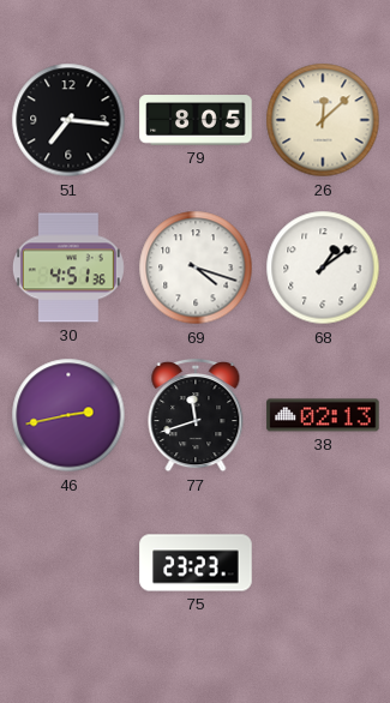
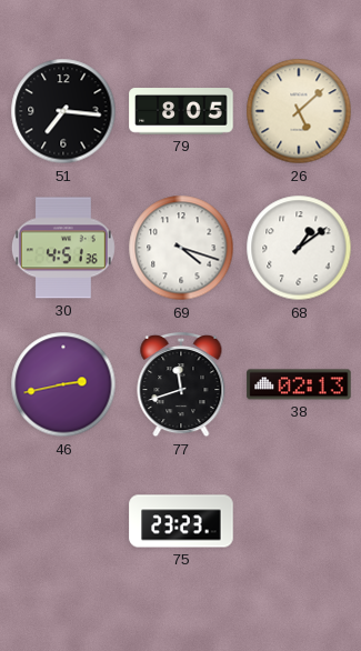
26: 12:08 -> 5:08 (299, 111)
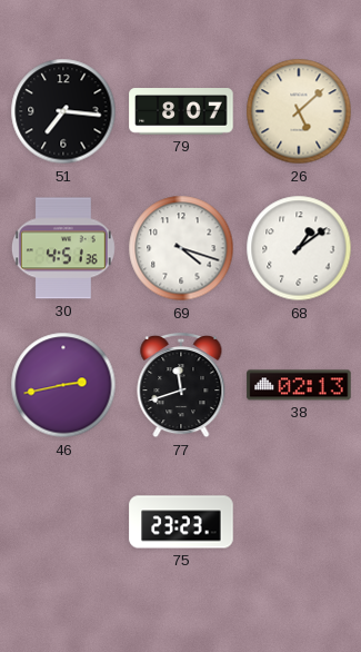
79: 8:05 -> 8:07 (181, 111)
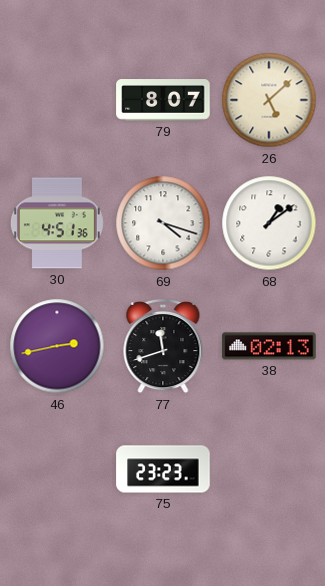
51: 7:16 -> none (63, 111)
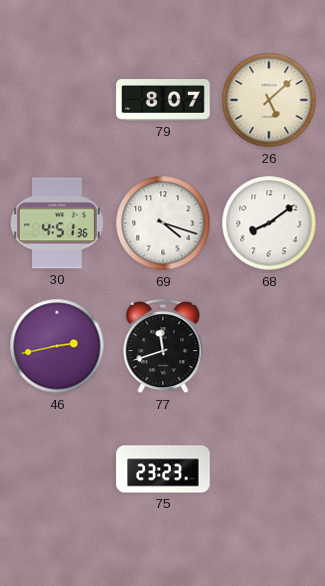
68: 1:09 -> 8:09 (269, 223)
38: 02:13 -> none (269, 346)
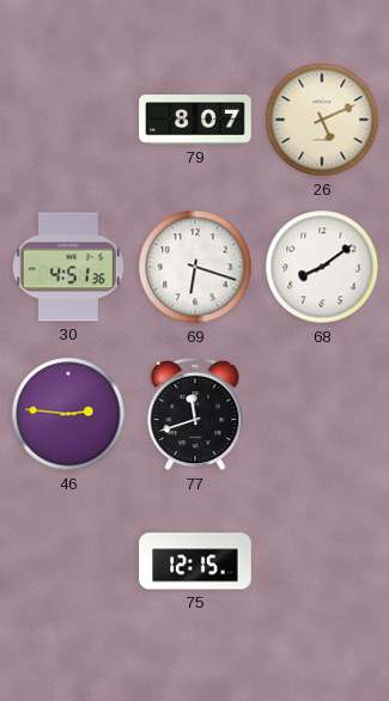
26: 5:08 -> 5:11 (322, 120)
69: 4:18 -> 6:18 (195, 267)
46: 2:43 -> 2:46 (68, 414)
75: 23:23 -> 12:15 (195, 561)
